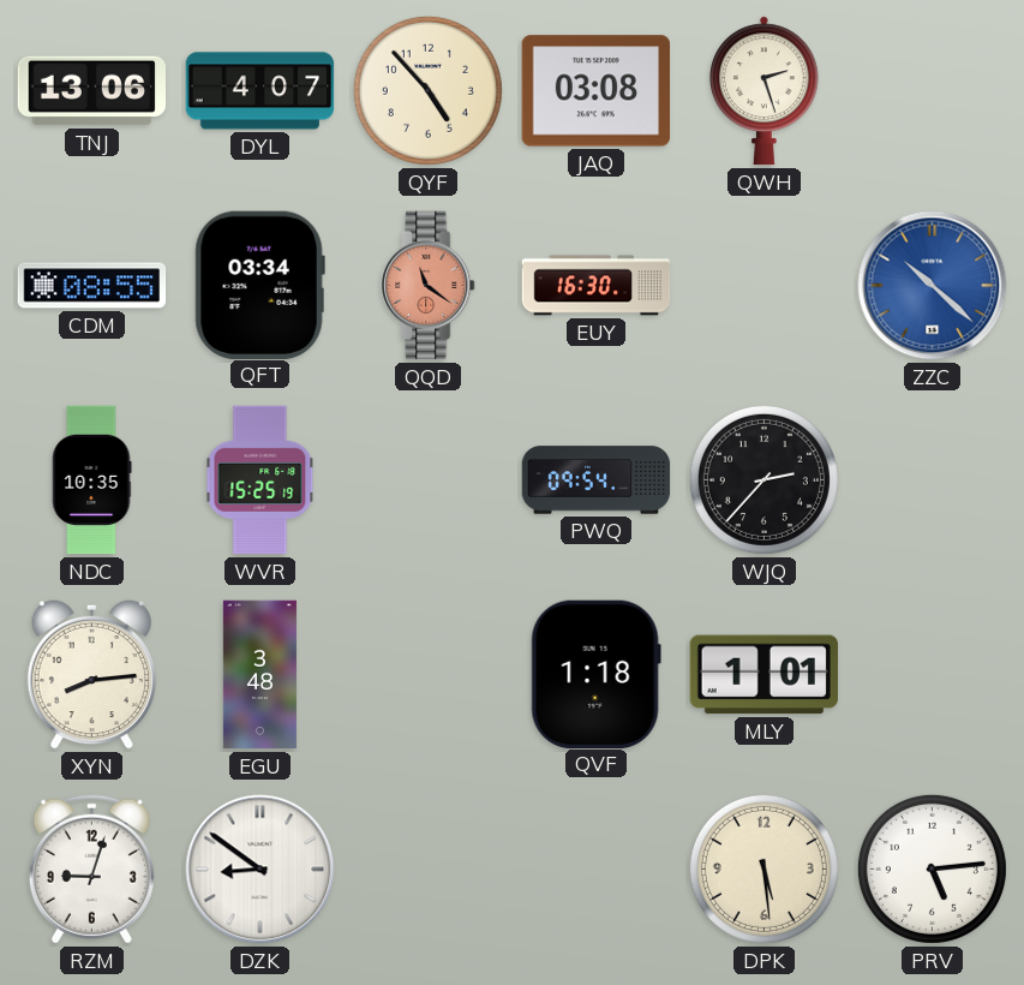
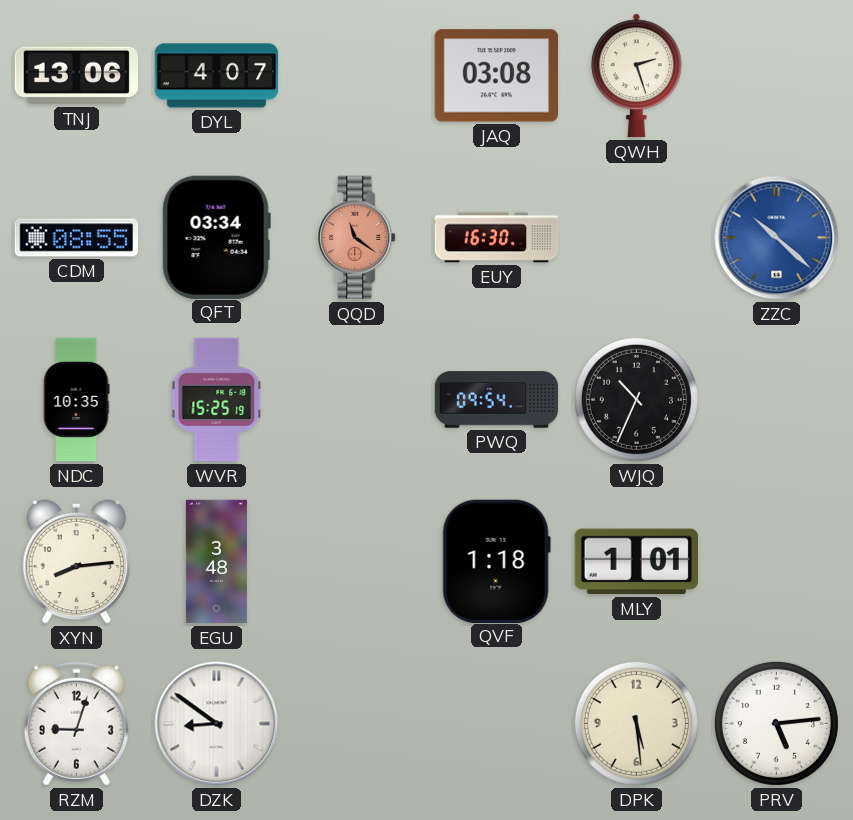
QYF: 4:53 -> none (427, 90)
WJQ: 2:37 -> 10:34 (636, 399)
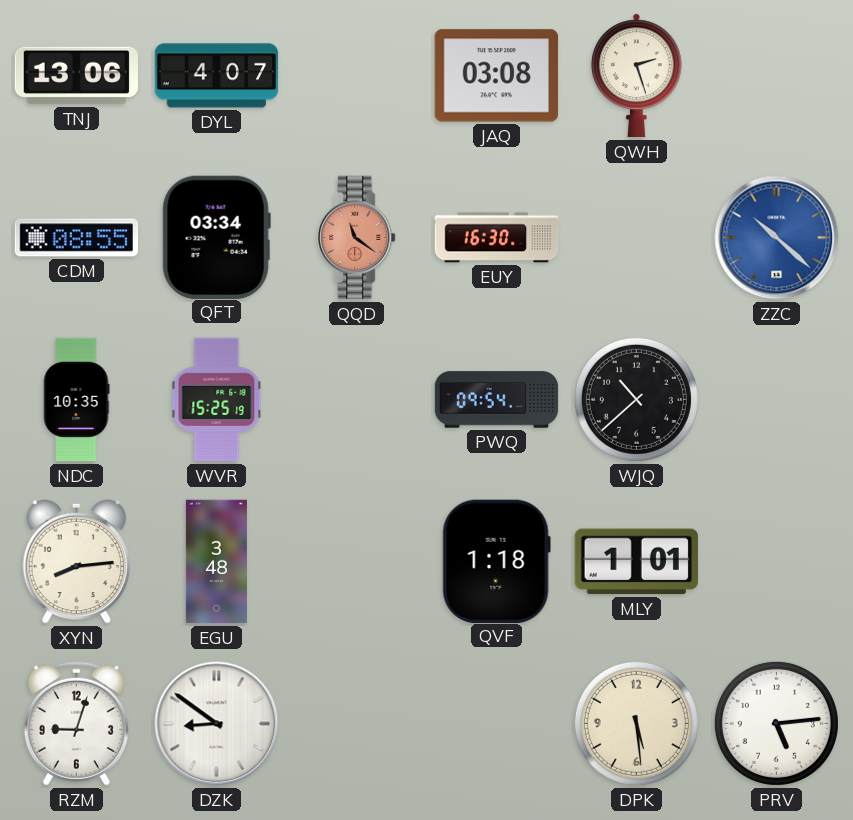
WJQ: 10:34 -> 10:38 (636, 399)
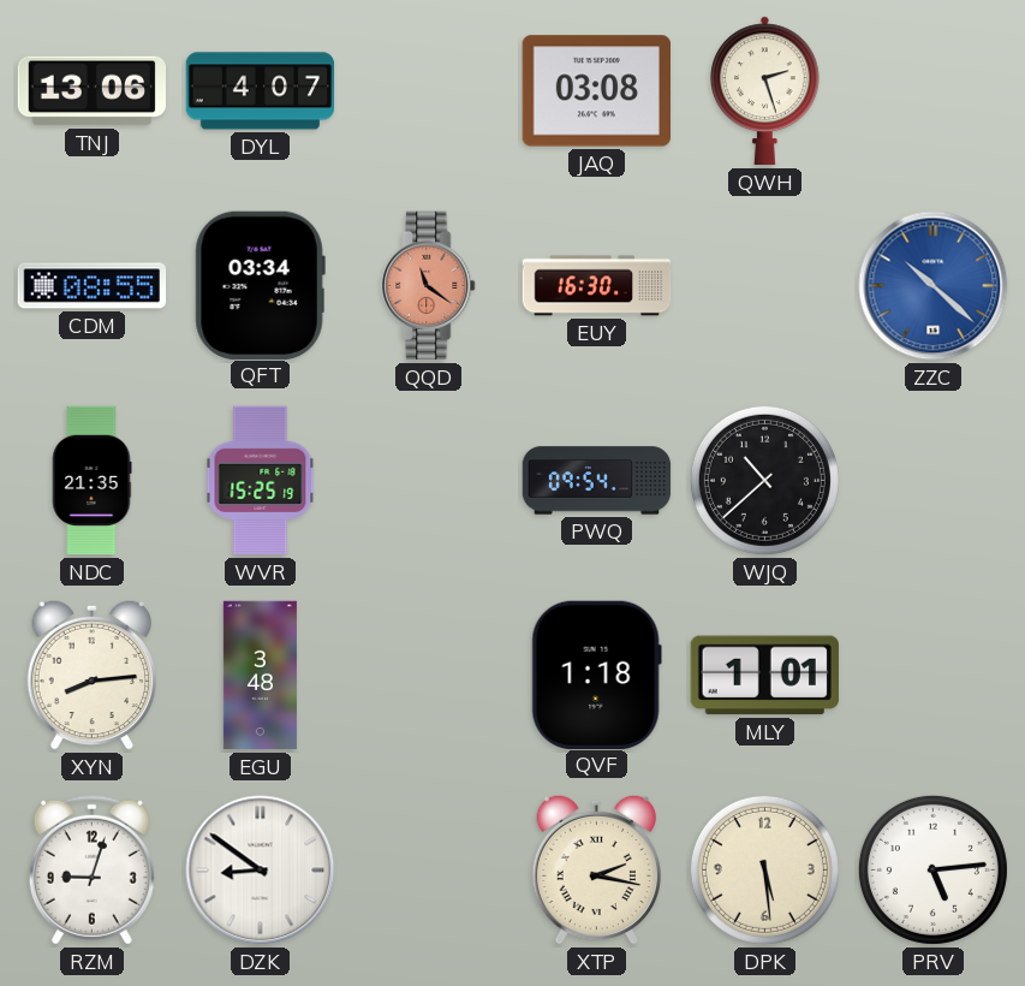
NDC: 10:35 -> 21:35 (91, 481)
XTP: none -> 2:17 (596, 869)
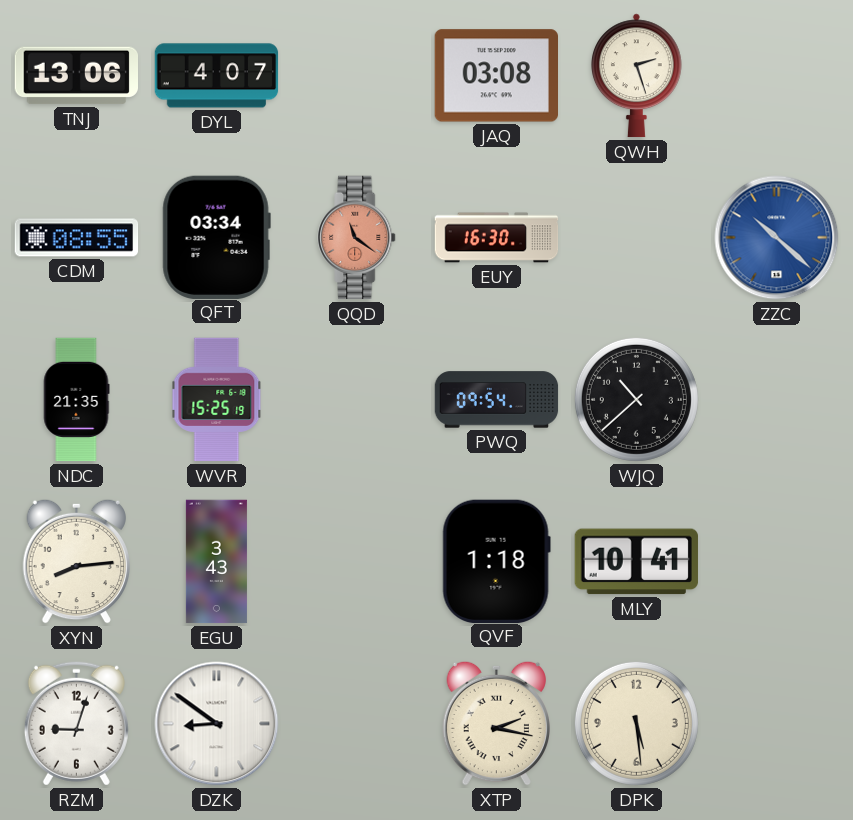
EGU: 3:48 -> 3:43 (216, 562)
MLY: 1:01 -> 10:41 (636, 562)
PRV: 5:14 -> none (932, 869)
